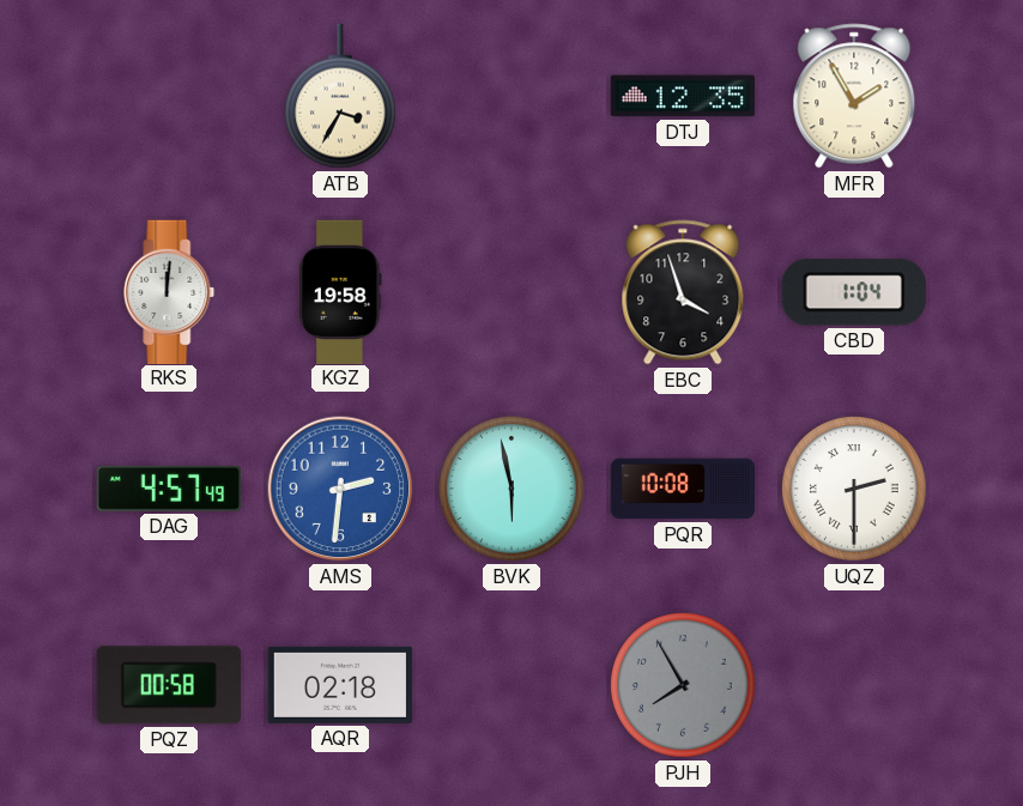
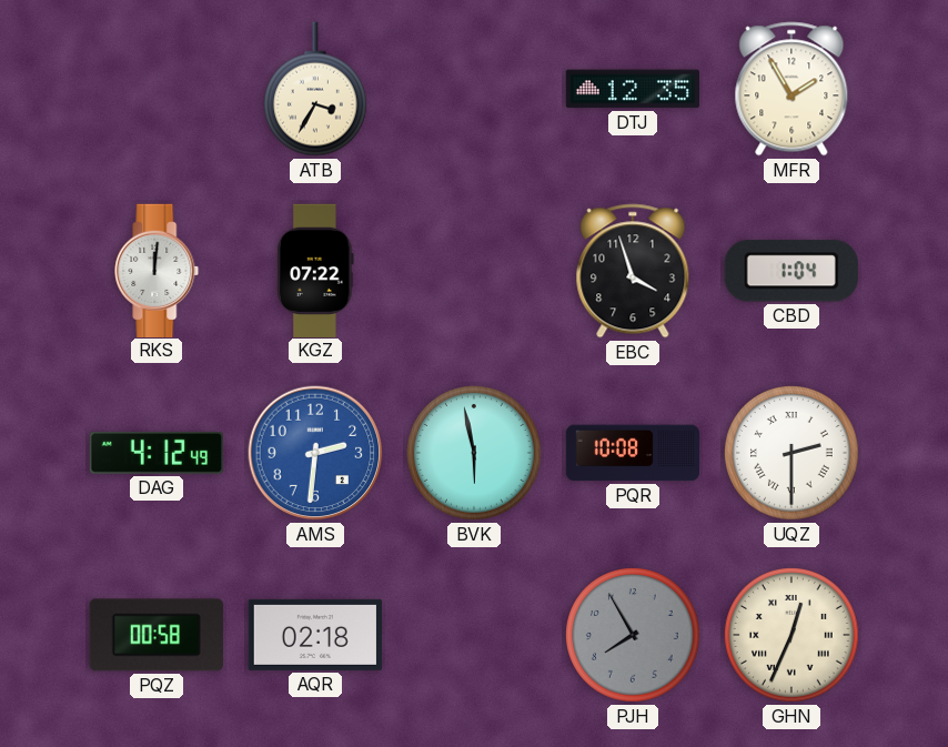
KGZ: 19:58 -> 07:22 (315, 270)
DAG: 4:57 -> 4:12 (157, 453)
GHN: none -> 12:34 (793, 635)
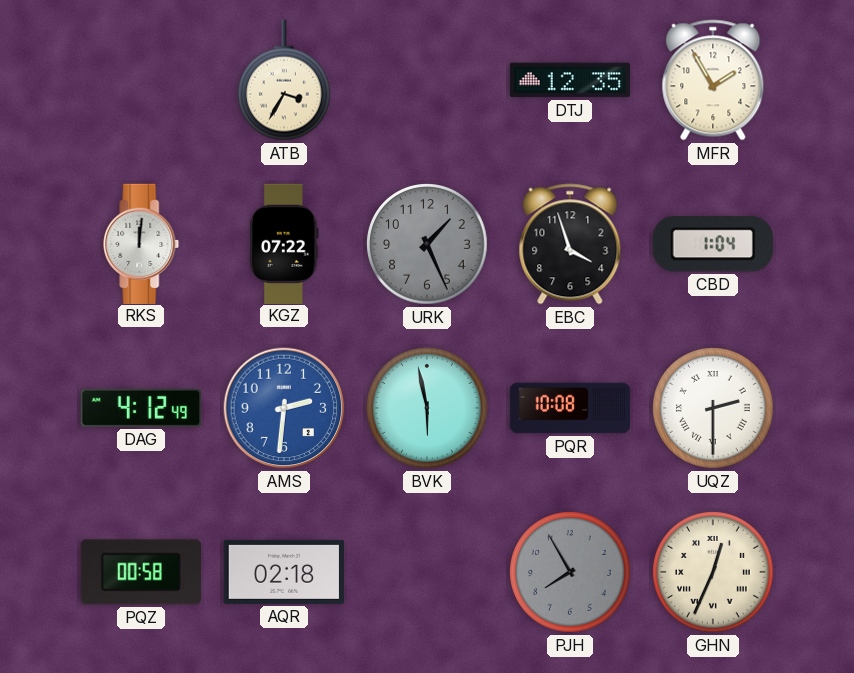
URK: none -> 1:26 (428, 244)
